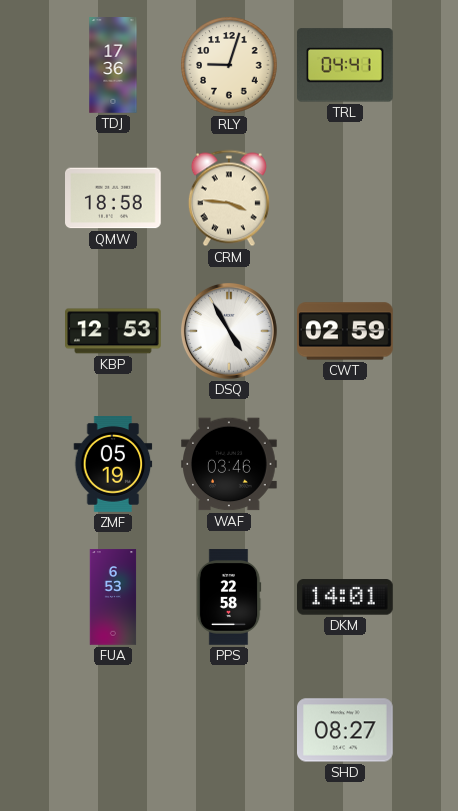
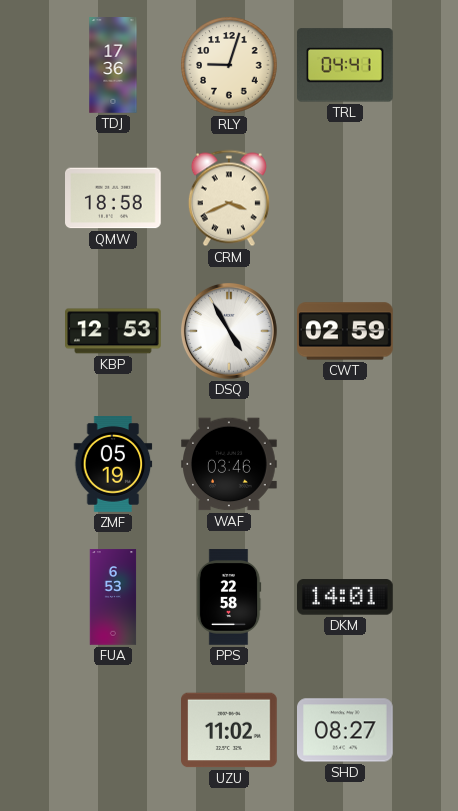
CRM: 3:46 -> 3:41 (229, 198)
UZU: none -> 11:02 (230, 730)
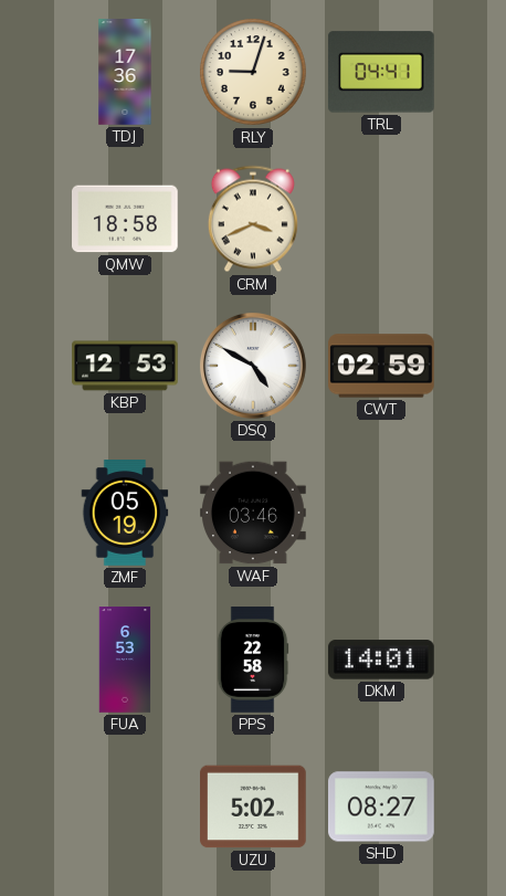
DSQ: 4:55 -> 4:50 (253, 366)
UZU: 11:02 -> 5:02 (254, 807)
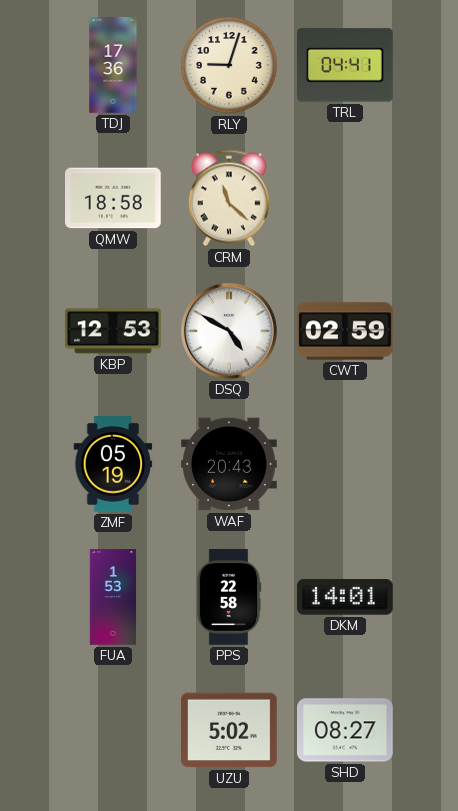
CRM: 3:41 -> 11:22 (229, 198)
WAF: 03:46 -> 20:43 (229, 464)
FUA: 6:53 -> 1:53 (113, 597)
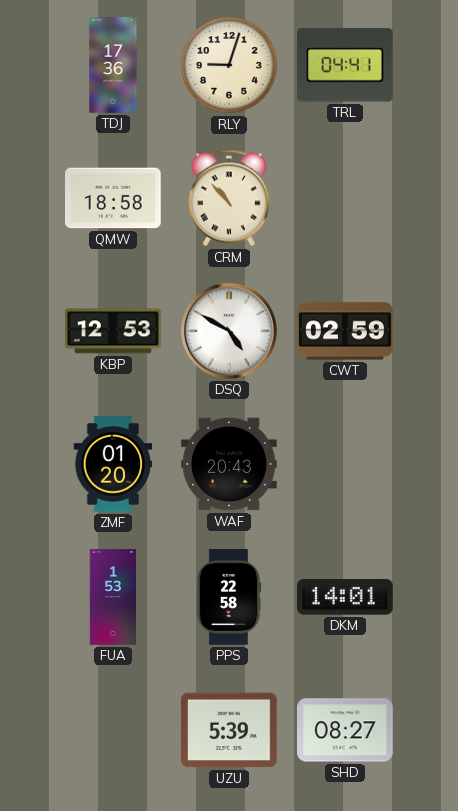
CRM: 11:22 -> 10:53 (229, 198)
ZMF: 05:19 -> 01:20 (113, 464)
UZU: 5:02 -> 5:39 (230, 730)
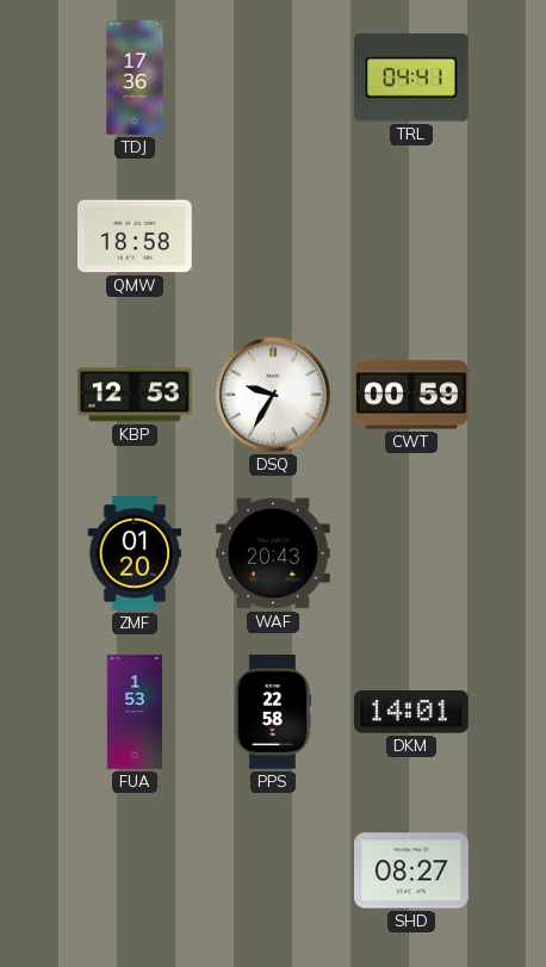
RLY: 9:03 -> none (229, 65)
CRM: 10:53 -> none (229, 198)
DSQ: 4:50 -> 9:35 (273, 395)
CWT: 02:59 -> 00:59 (411, 395)
UZU: 5:39 -> none (230, 730)
